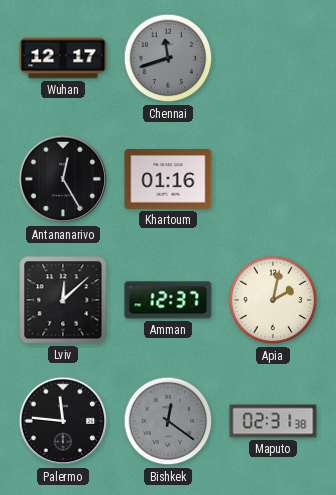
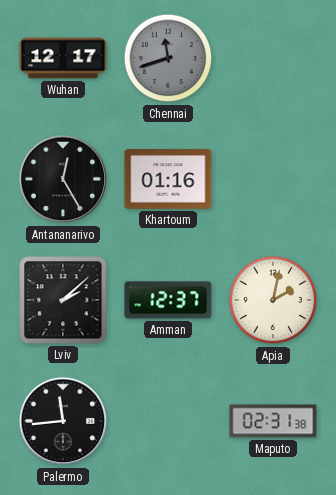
Lviv: 12:08 -> 2:08 (63, 300)
Palermo: 11:46 -> 11:44 (63, 421)
Bishkek: 12:21 -> none (168, 421)
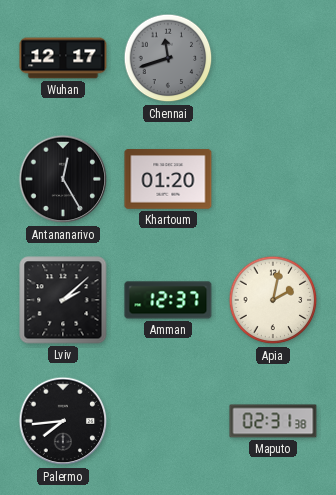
Khartoum: 01:16 -> 01:20 (168, 179)
Palermo: 11:44 -> 7:44 (63, 421)
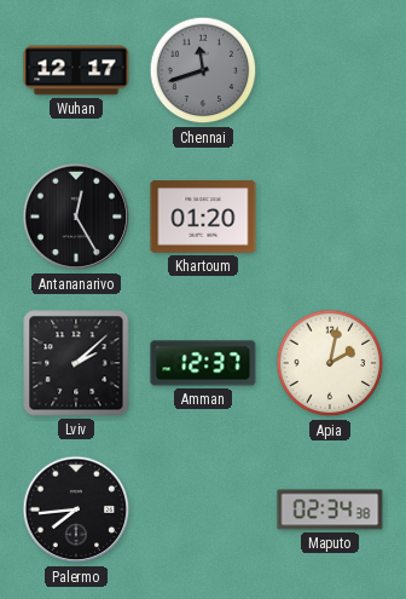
Maputo: 02:31 -> 02:34 (330, 509)
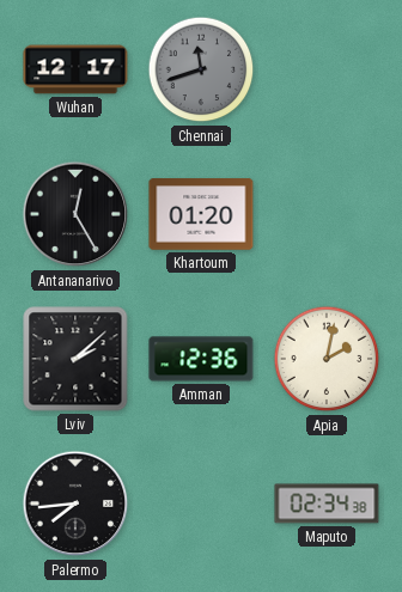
Amman: 12:37 -> 12:36 (201, 359)
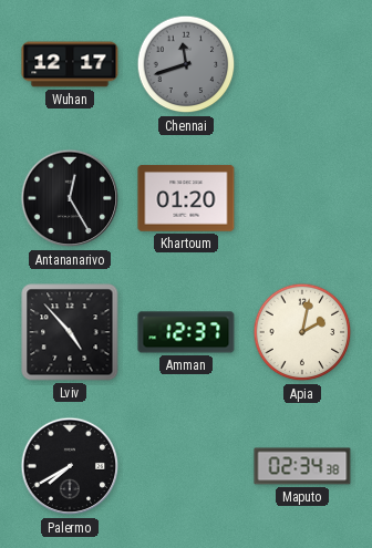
Lviv: 2:08 -> 4:53 (70, 332)
Amman: 12:36 -> 12:37 (186, 332)
Palermo: 7:44 -> 7:40 (70, 466)
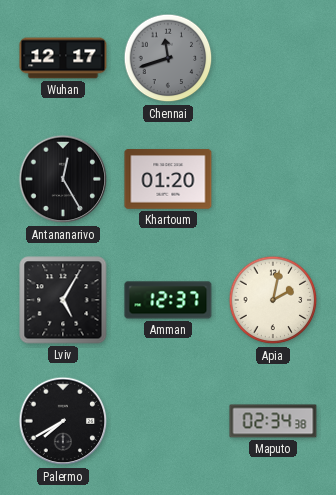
Lviv: 4:53 -> 5:05 (63, 300)
